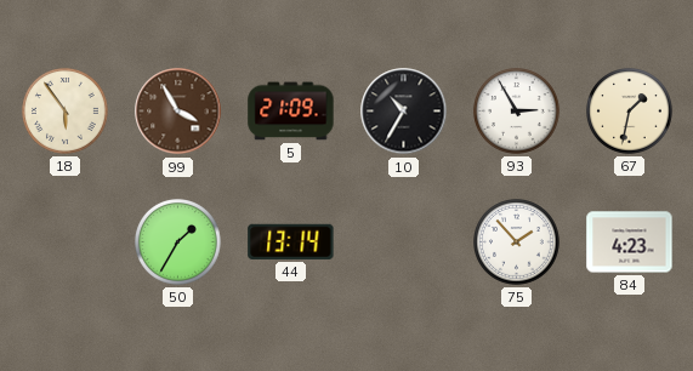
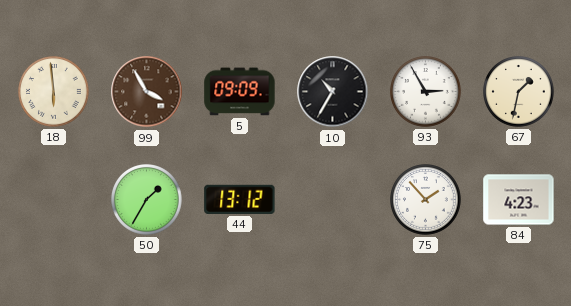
18: 5:54 -> 5:59 (54, 92)
5: 21:09 -> 09:09 (240, 92)
44: 13:14 -> 13:12 (240, 199)
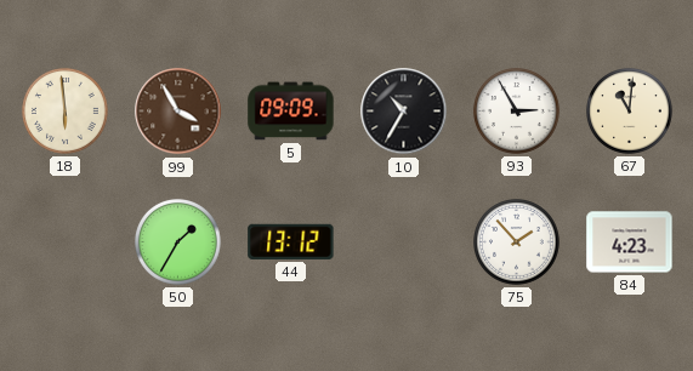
67: 1:32 -> 11:01 (630, 112)
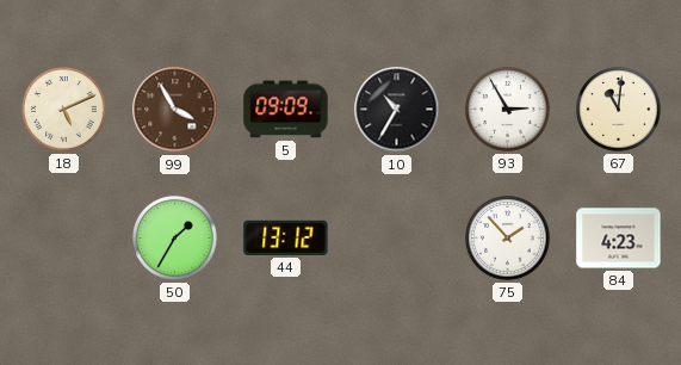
18: 5:59 -> 5:11 (64, 110)
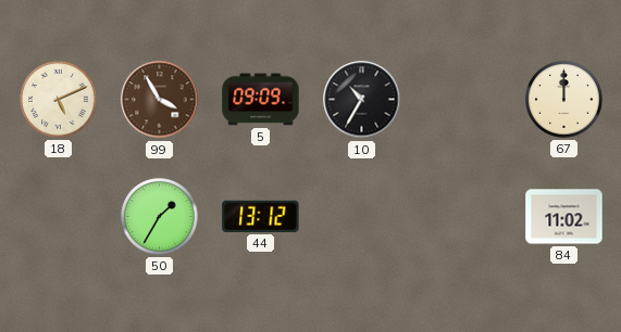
93: 2:55 -> none (508, 110)
67: 11:01 -> 12:00 (564, 100)
75: 1:53 -> none (508, 239)
84: 4:23 -> 11:02 (564, 217)
